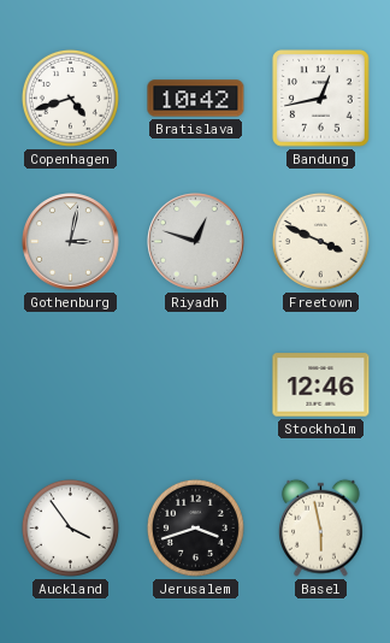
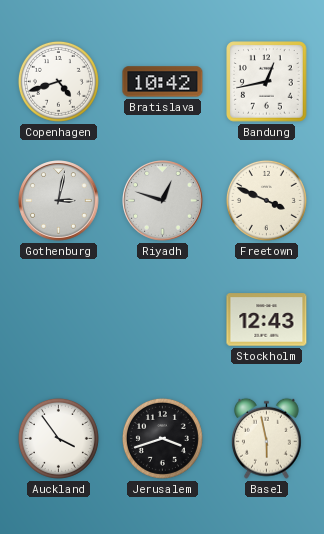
Stockholm: 12:46 -> 12:43 (267, 320)
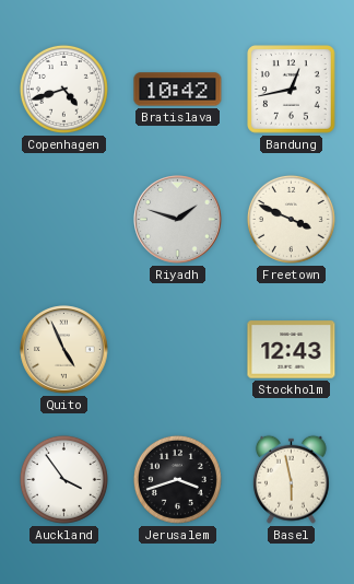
Gothenburg: 3:02 -> none (59, 201)
Riyadh: 12:48 -> 1:48 (178, 220)
Quito: none -> 4:56 (64, 350)
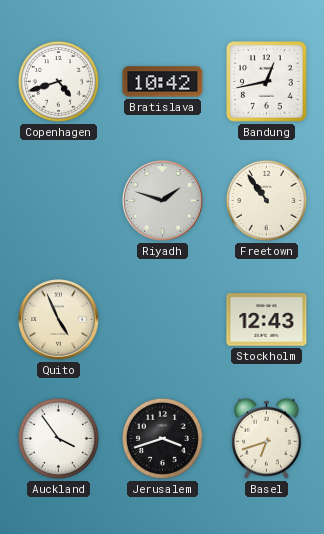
Freetown: 3:49 -> 10:54 (266, 200)
Basel: 5:58 -> 6:42 (267, 438)
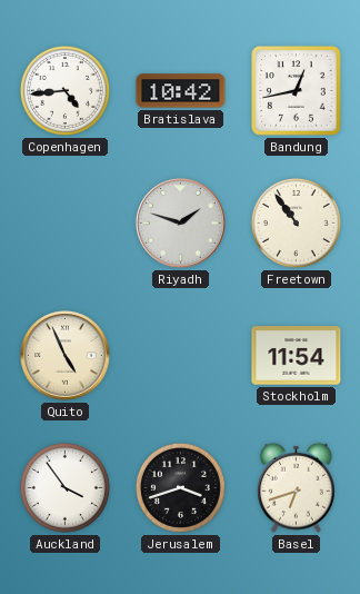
Copenhagen: 4:42 -> 4:44 (64, 90)
Stockholm: 12:43 -> 11:54 (297, 356)
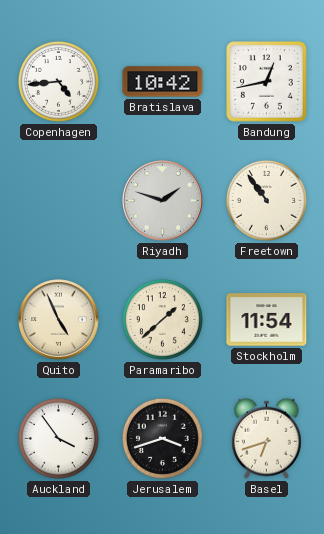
Paramaribo: none -> 1:38 (162, 319)
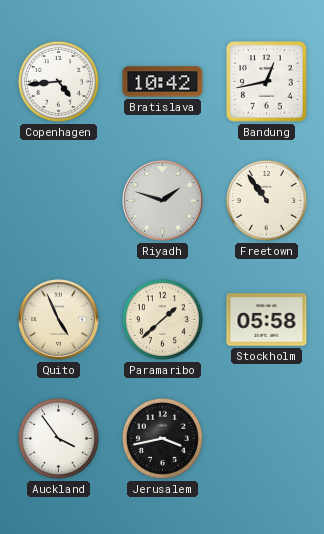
Stockholm: 11:54 -> 05:58 (267, 320)
Jerusalem: 3:42 -> 3:43 (162, 438)
Basel: 6:42 -> none (267, 438)
